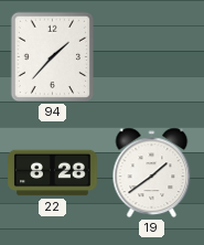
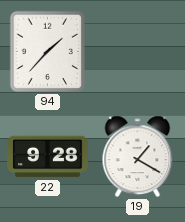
22: 8:28 -> 9:28 (48, 157)
19: 1:39 -> 1:20 (138, 157)
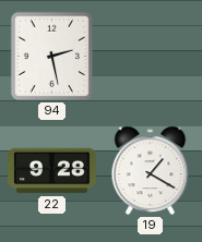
94: 1:37 -> 2:28 (52, 57)
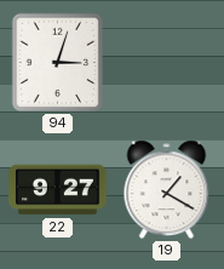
94: 2:28 -> 3:03 (58, 63)
22: 9:28 -> 9:27 (58, 190)
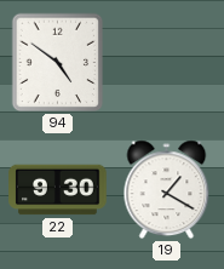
94: 3:03 -> 4:51 (58, 63)
22: 9:27 -> 9:30 (58, 190)
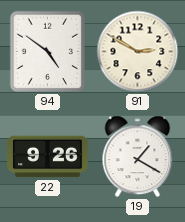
91: none -> 2:50 (138, 52)
22: 9:30 -> 9:26 (48, 157)
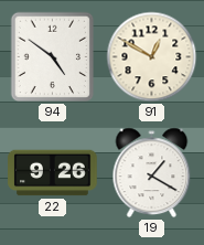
91: 2:50 -> 12:50 (152, 57)
